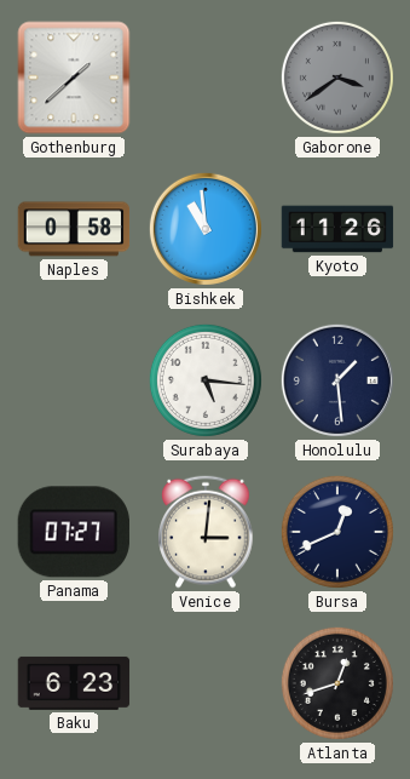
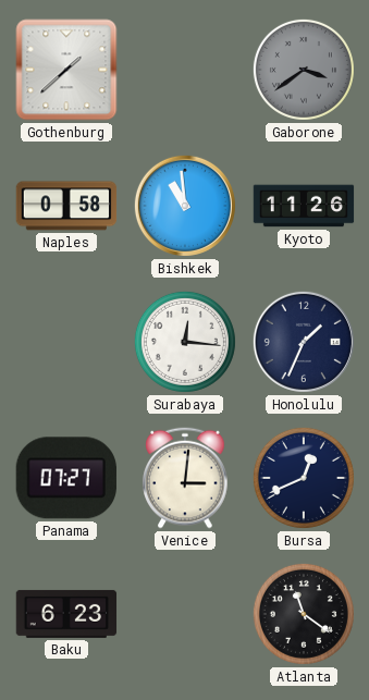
Surabaya: 5:16 -> 12:16 (185, 342)
Honolulu: 1:29 -> 1:34 (304, 342)
Atlanta: 12:42 -> 11:21 (304, 614)
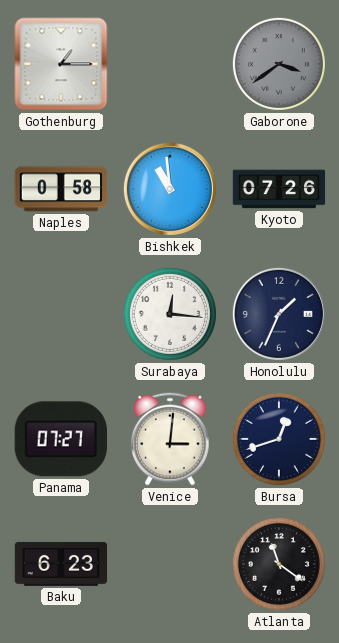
Gothenburg: 1:38 -> 1:15 (61, 64)
Kyoto: 11:26 -> 07:26 (279, 189)
Bursa: 12:41 -> 12:42 (279, 439)
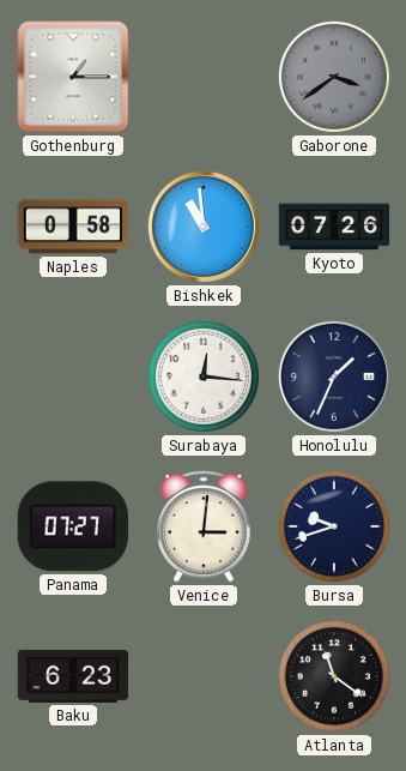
Bursa: 12:42 -> 9:42 (334, 526)
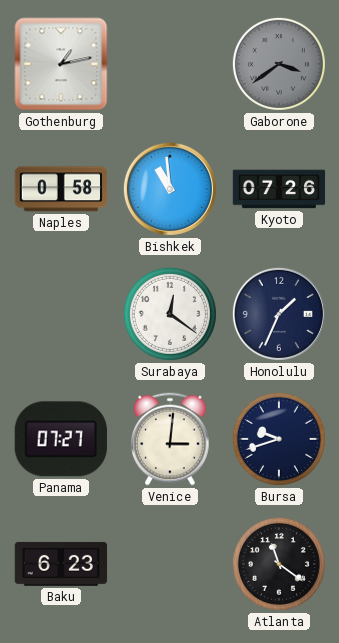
Gothenburg: 1:15 -> 1:13 (61, 64)
Surabaya: 12:16 -> 12:21 (170, 314)
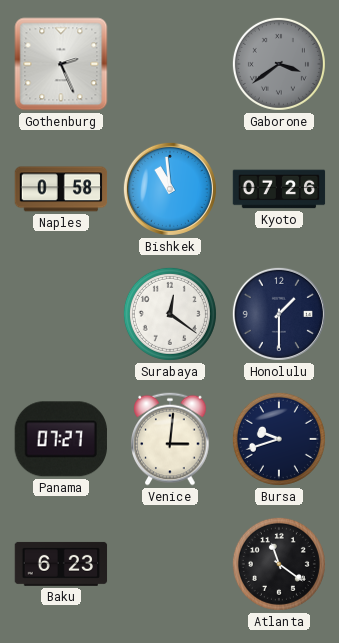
Gothenburg: 1:13 -> 2:26 (61, 64)
Honolulu: 1:34 -> 1:30 (279, 314)
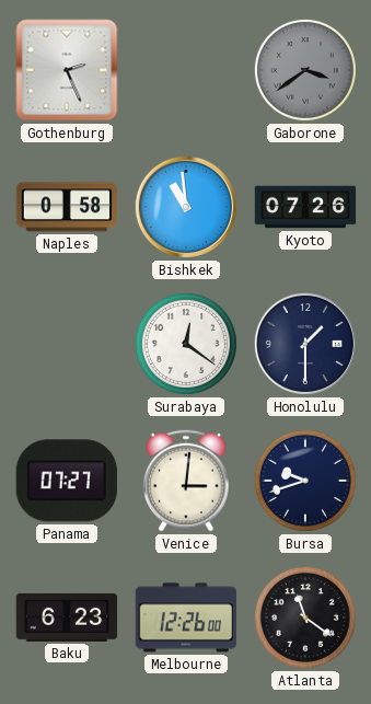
Melbourne: none -> 12:26 (186, 618)
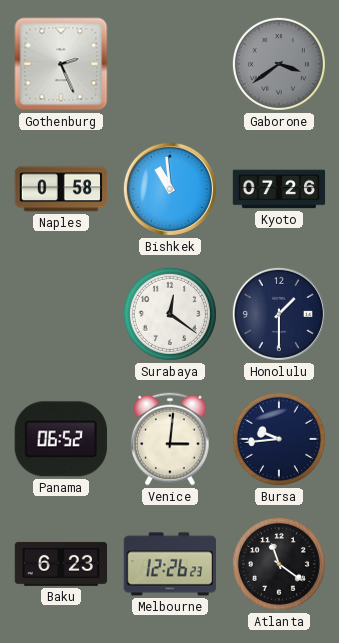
Panama: 07:27 -> 06:52 (61, 439)
Bursa: 9:42 -> 9:44 (279, 439)
Melbourne: 12:26:00 -> 12:26:23 (170, 564)
